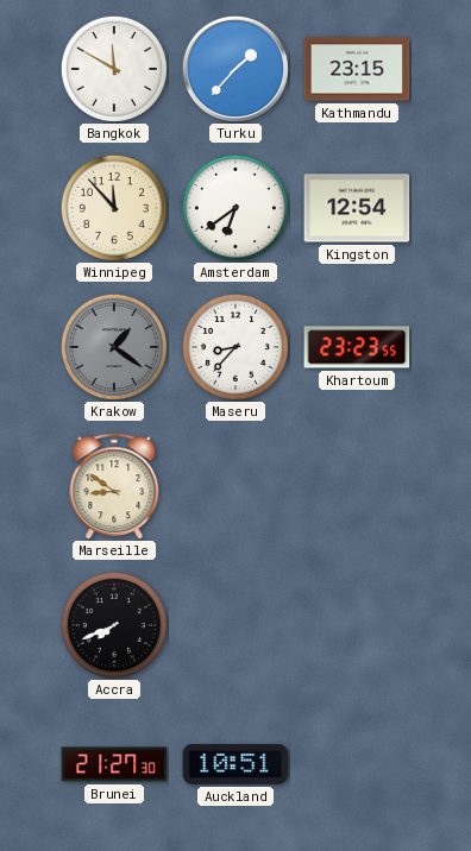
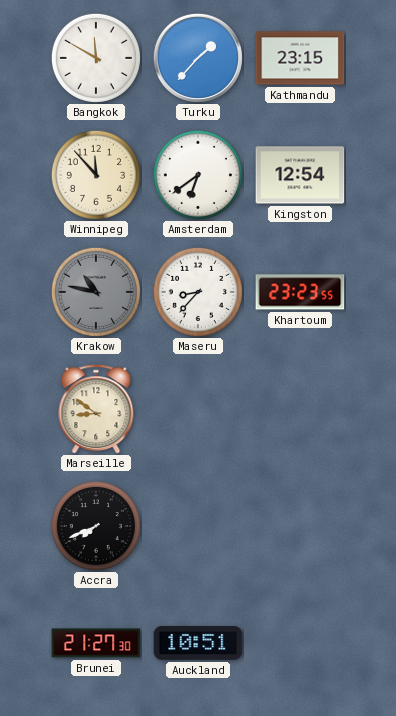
Krakow: 1:21 -> 10:47 (96, 292)
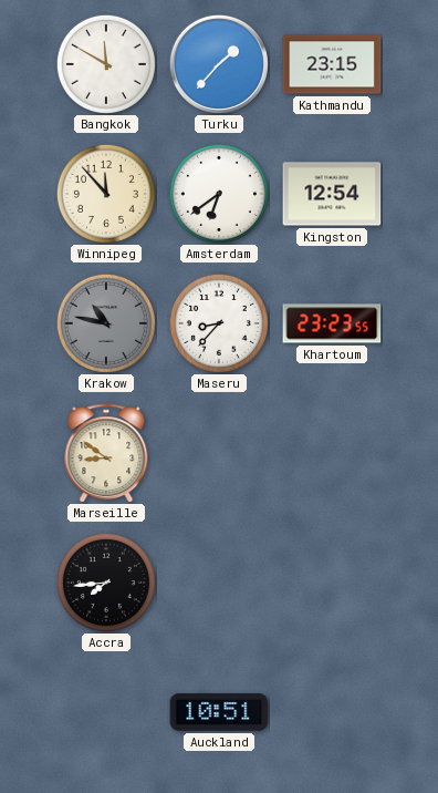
Accra: 7:41 -> 7:44 (106, 583)
Brunei: 21:27 -> none (96, 643)
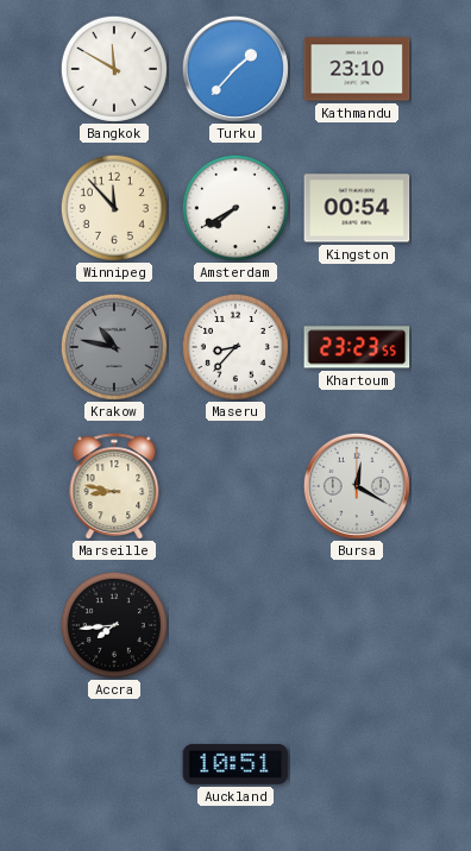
Kathmandu: 23:15 -> 23:10 (357, 69)
Amsterdam: 6:39 -> 7:40 (235, 208)
Kingston: 12:54 -> 00:54 (357, 208)
Marseille: 8:51 -> 8:47 (114, 486)
Bursa: none -> 12:20 (357, 486)
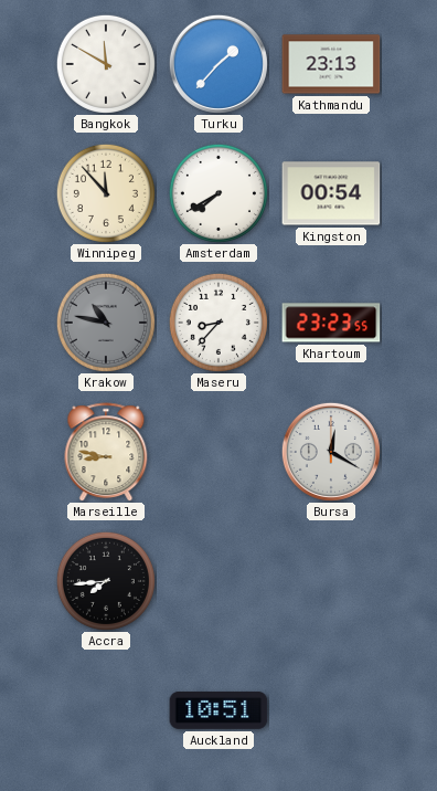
Kathmandu: 23:10 -> 23:13 (331, 64)
